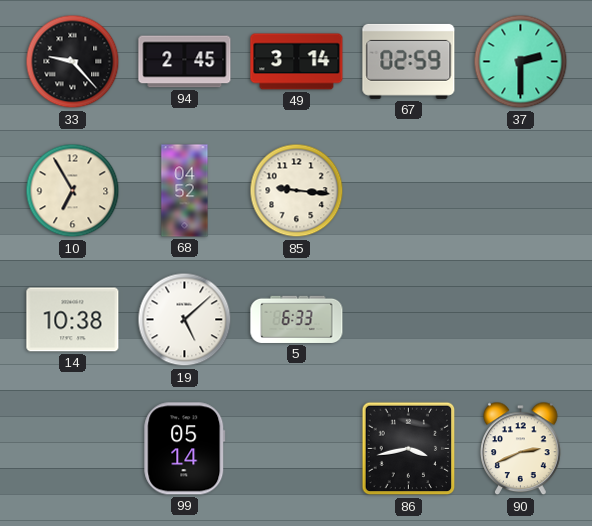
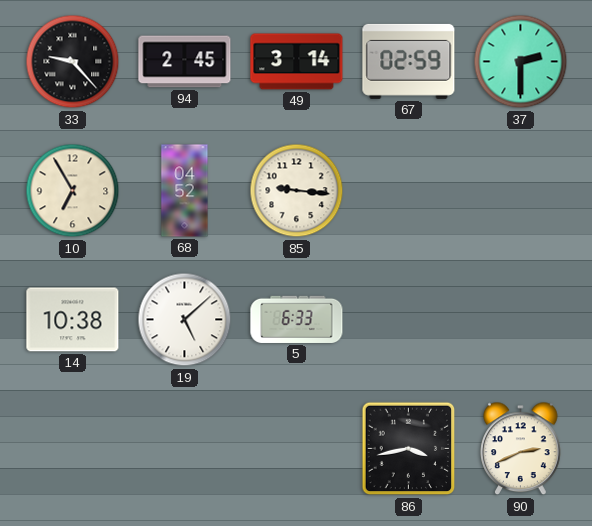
99: 05:14 -> none (185, 449)
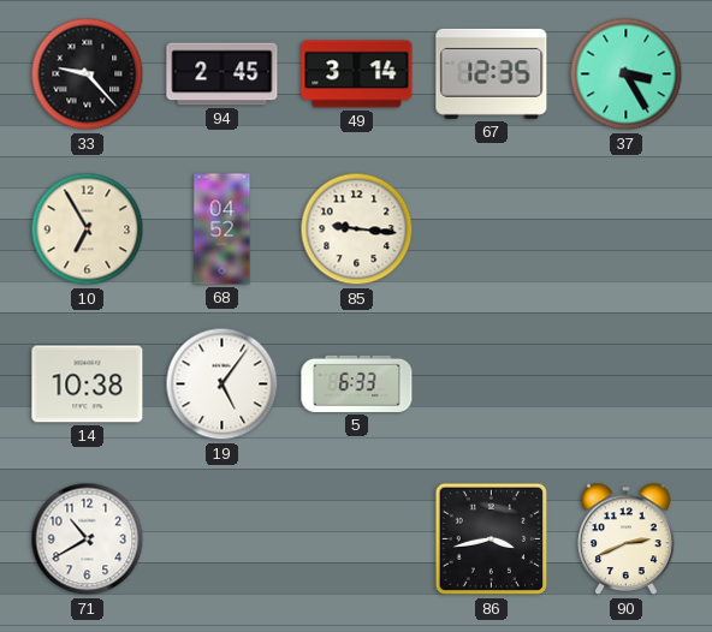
67: 02:59 -> 12:35 (492, 73)
37: 2:30 -> 3:25 (627, 74)
19: 5:08 -> 5:06 (222, 384)
71: none -> 10:40 (88, 539)
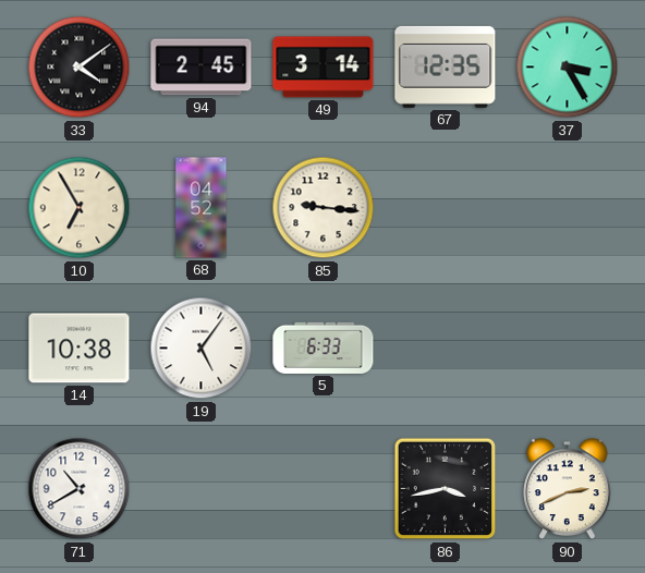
33: 9:23 -> 4:09 (80, 68)
